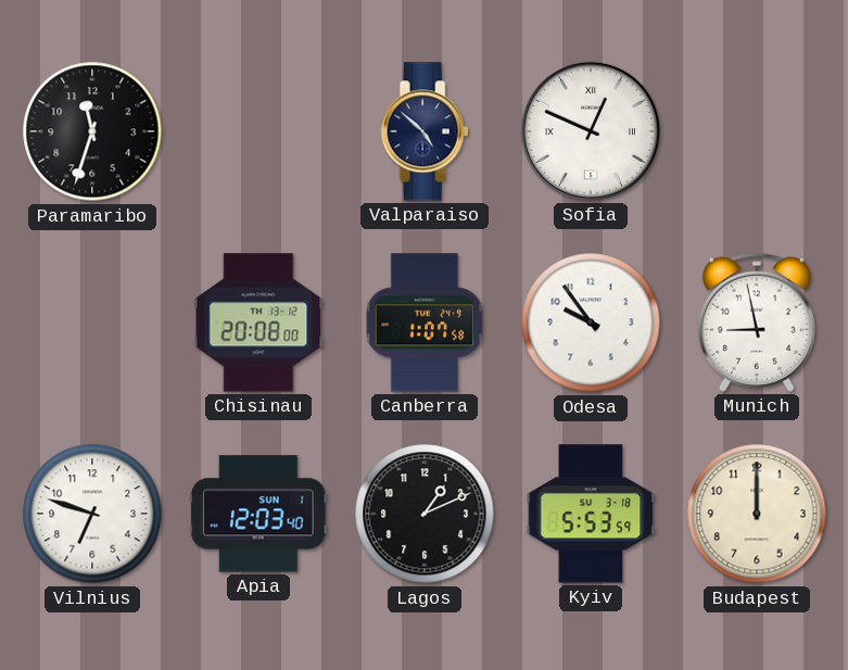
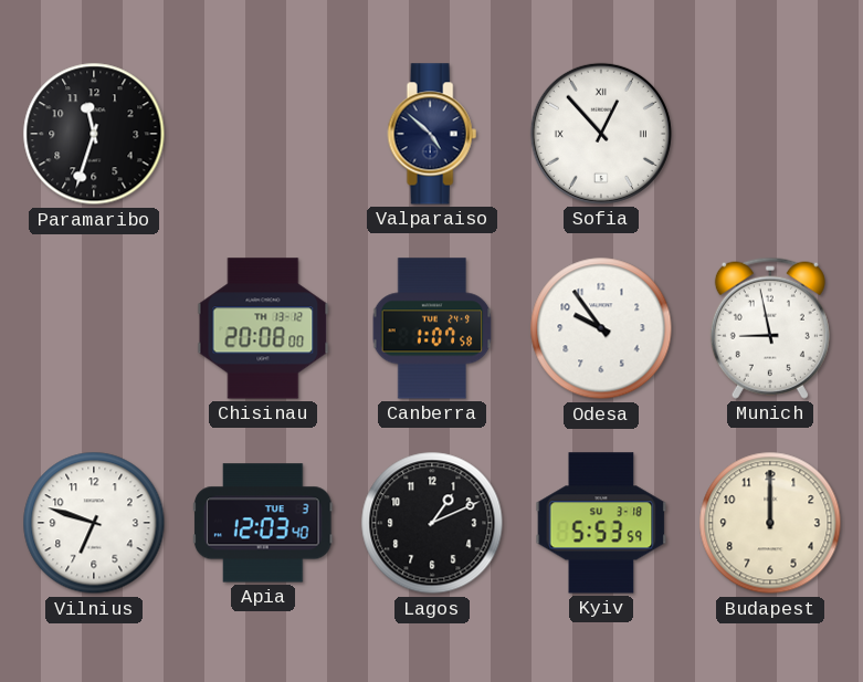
Sofia: 12:49 -> 12:53 (601, 134)
Apia date: SUN 1 -> TUE 3 (263, 523)
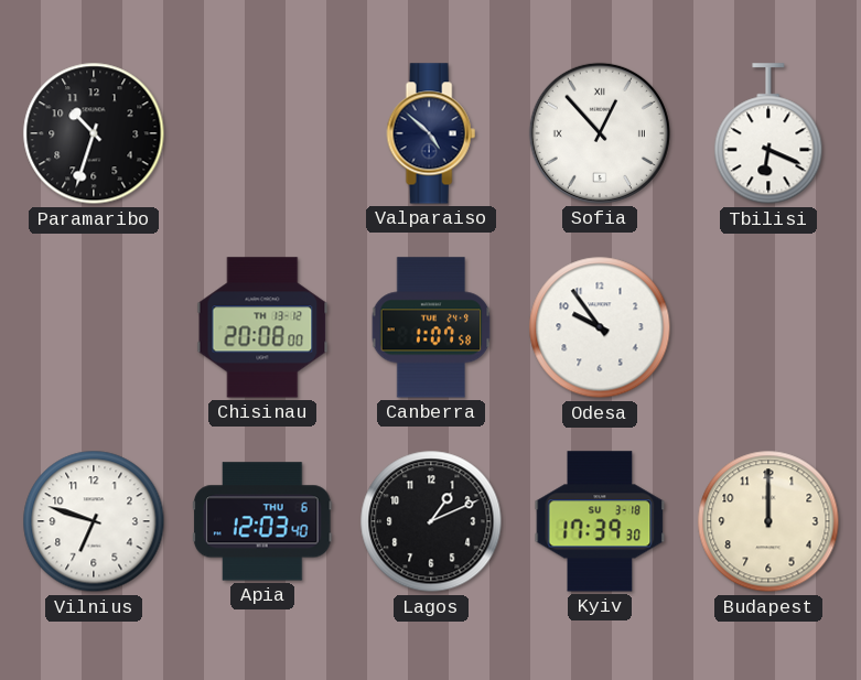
Paramaribo: 11:33 -> 10:33 (94, 133)
Tbilisi: none -> 6:19 (768, 134)
Munich: 8:58 -> none (770, 328)
Apia date: TUE 3 -> THU 6 (262, 521)
Kyiv: 5:53 -> 17:39 (600, 521)
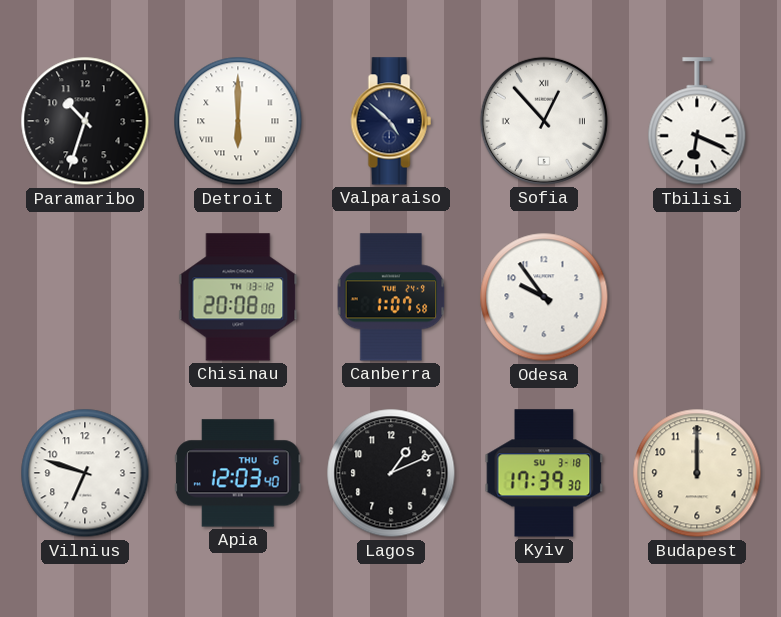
Detroit: none -> 6:00 (238, 121)
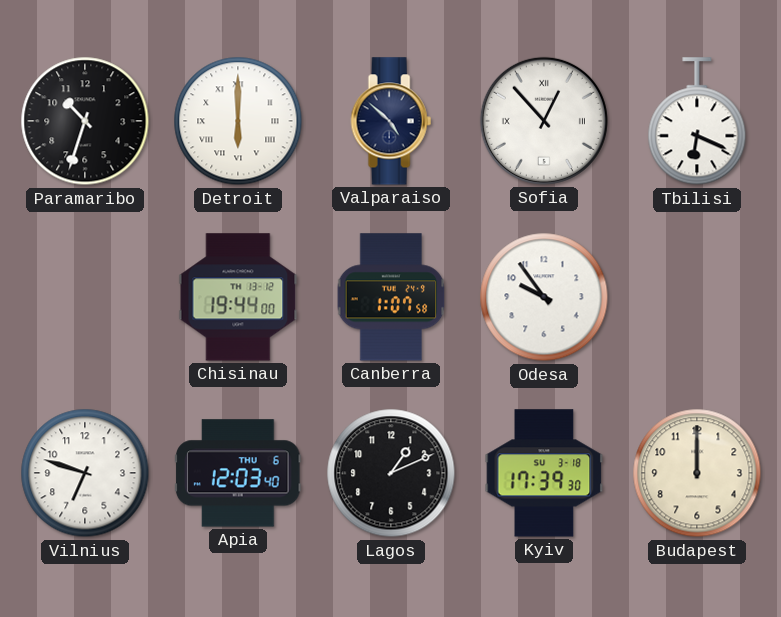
Chisinau: 20:08 -> 19:44 (238, 297)
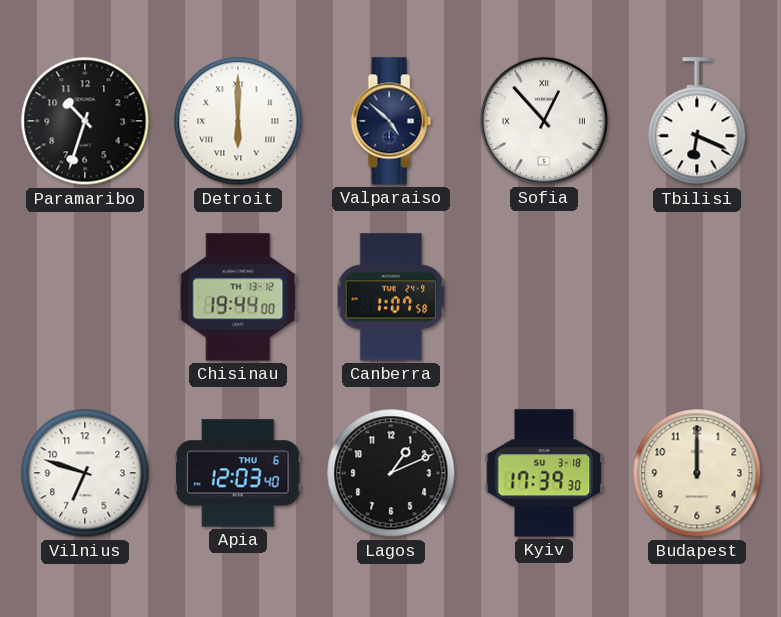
Odesa: 9:54 -> none (544, 297)
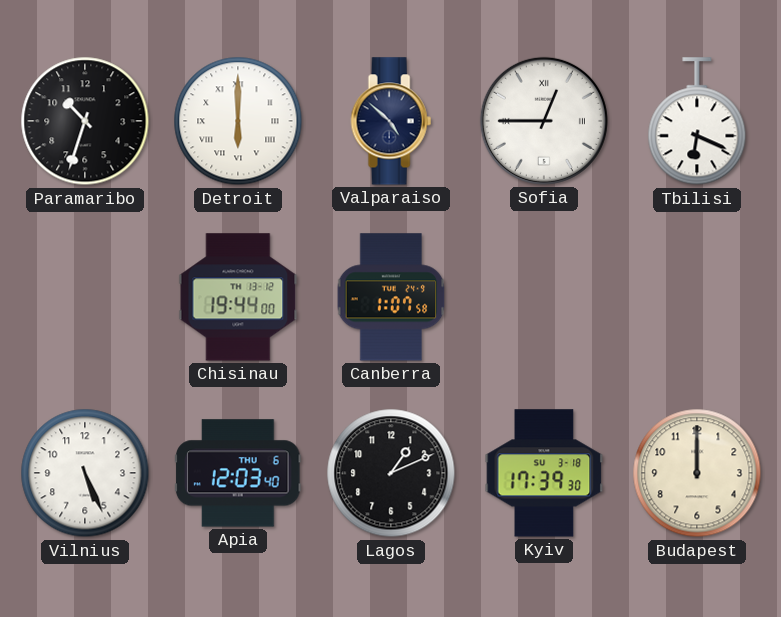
Sofia: 12:53 -> 12:45 (544, 121)
Vilnius: 6:48 -> 5:26 (85, 473)
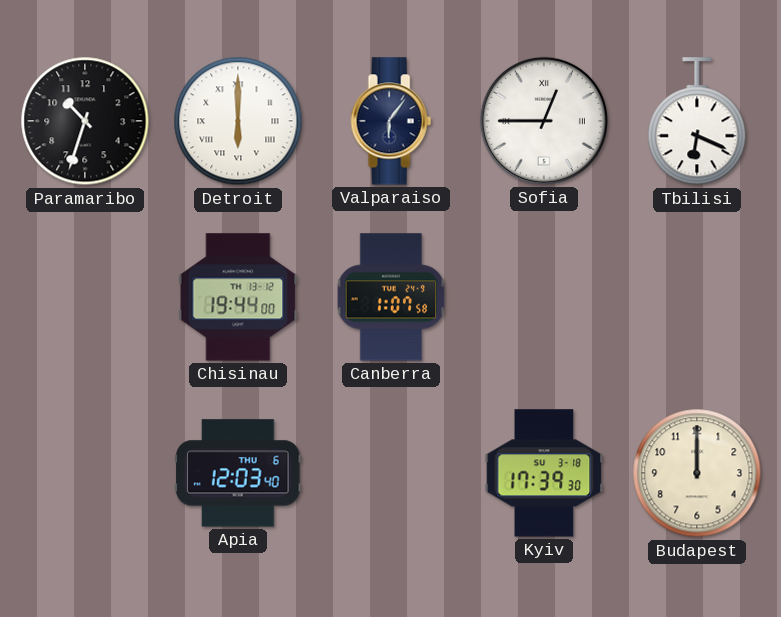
Valparaiso: 4:52 -> 6:06 (391, 121)
Vilnius: 5:26 -> none (85, 473)
Lagos: 1:11 -> none (391, 473)
